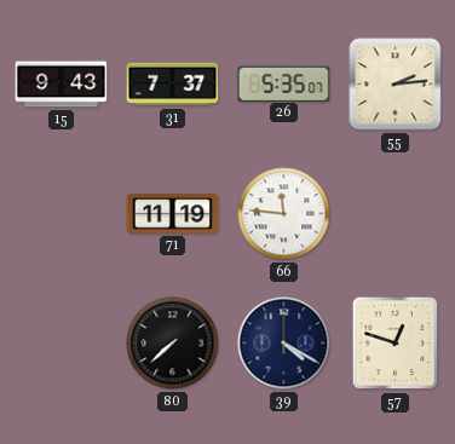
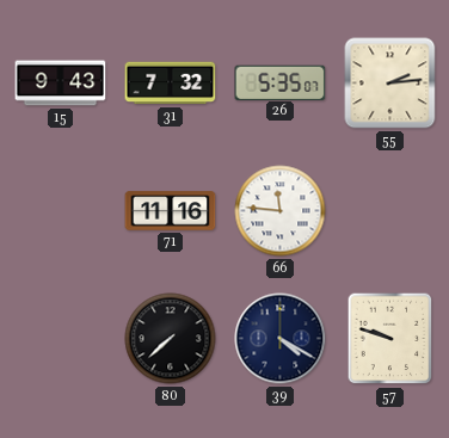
31: 7:37 -> 7:32 (171, 84)
71: 11:19 -> 11:16 (171, 211)
57: 12:48 -> 9:48 (390, 339)
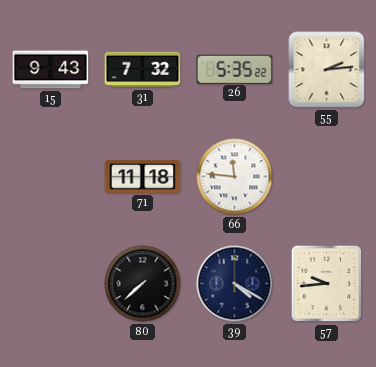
26: 5:35:07 -> 5:35:22 (235, 69)
71: 11:16 -> 11:18 (143, 177)
57: 9:48 -> 9:44 (327, 284)
